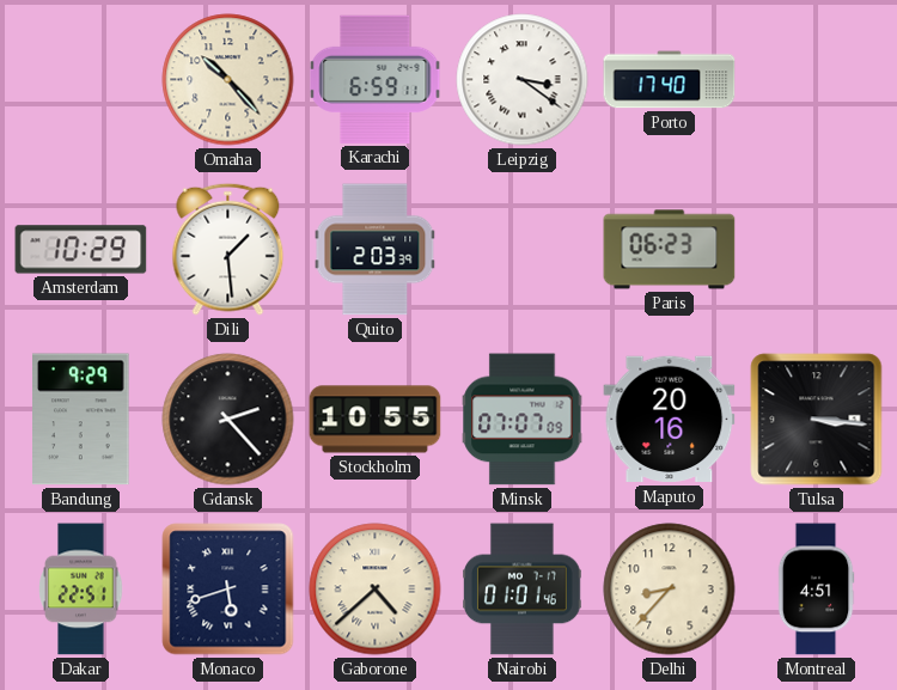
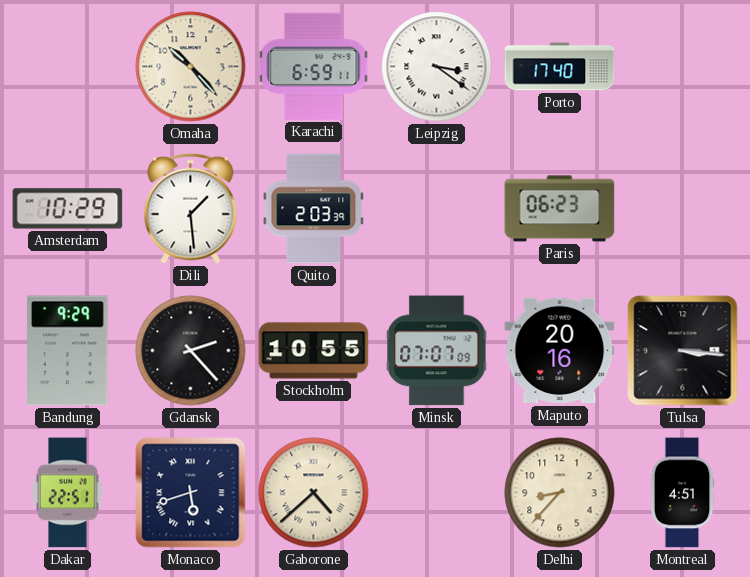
Nairobi: 01:01 -> none (523, 590)
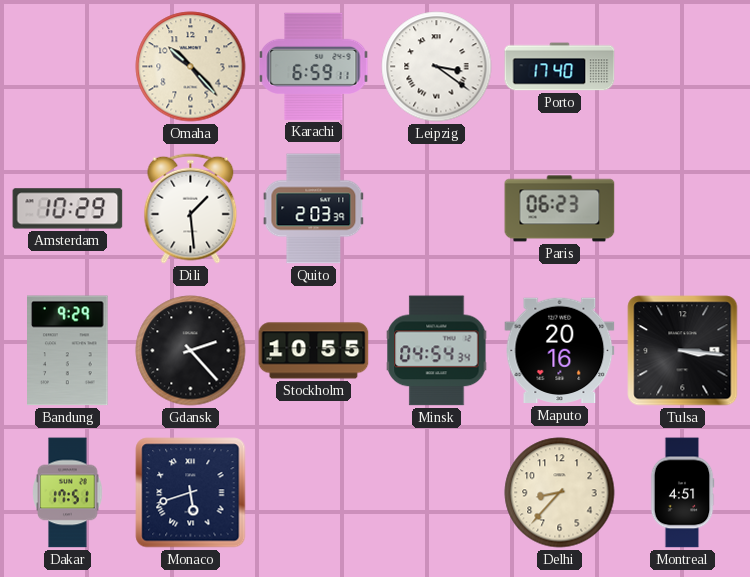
Minsk: 07:07 -> 04:54 (437, 351)
Dakar: 22:51 -> 17:51 (68, 493)
Gaborone: 4:38 -> none (314, 493)
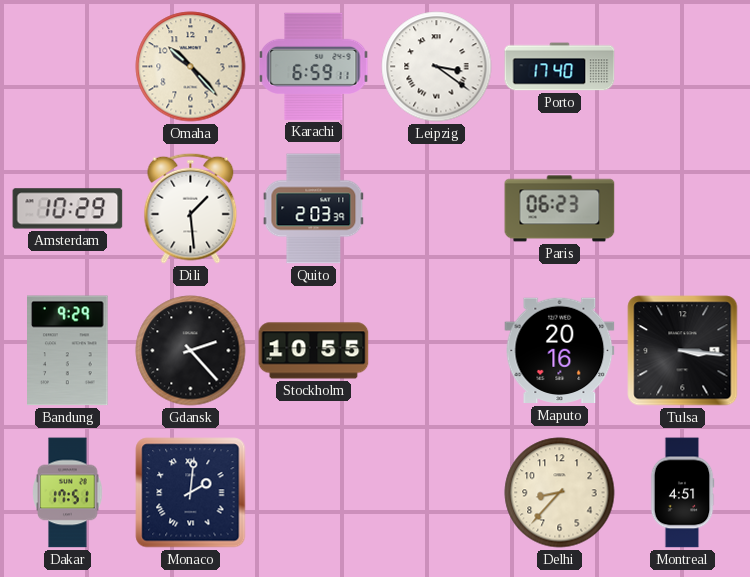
Minsk: 04:54 -> none (437, 351)
Monaco: 5:42 -> 2:01 (191, 493)
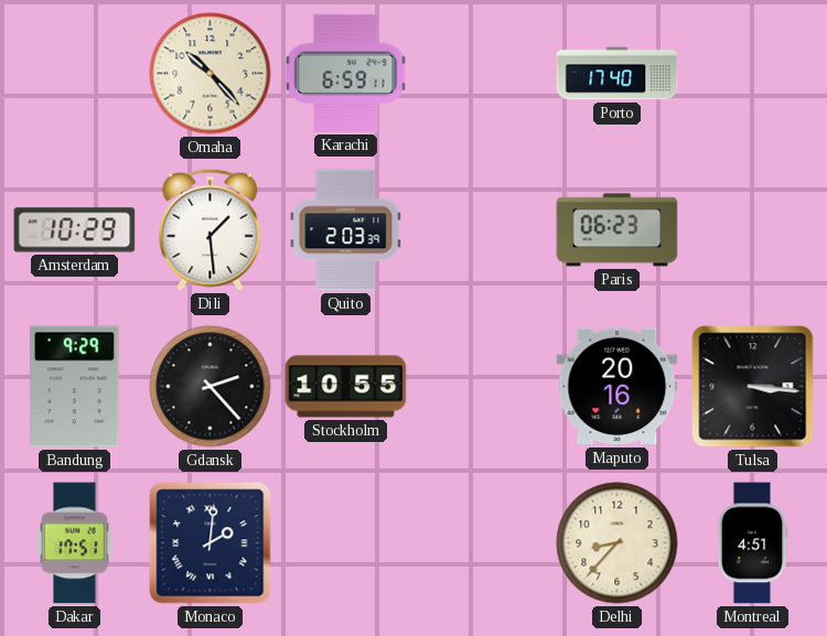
Leipzig: 3:21 -> none (437, 67)
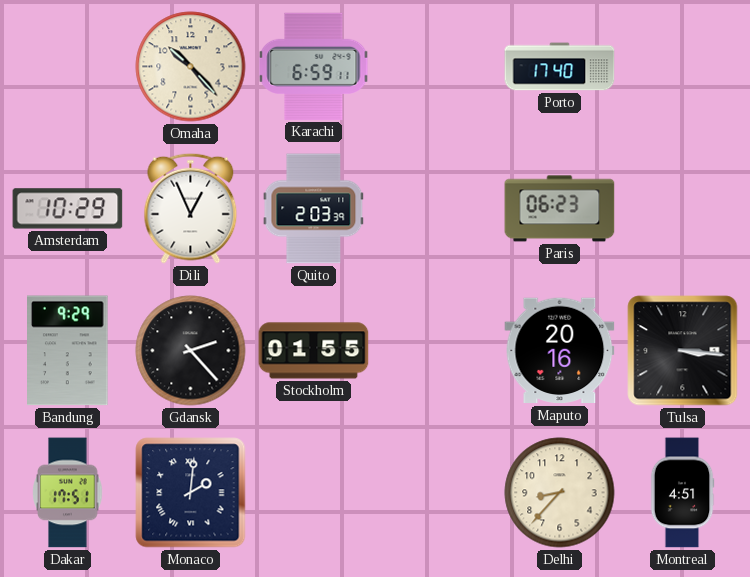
Dili: 1:29 -> 12:56 (191, 208)
Stockholm: 10:55 -> 01:55 (314, 351)
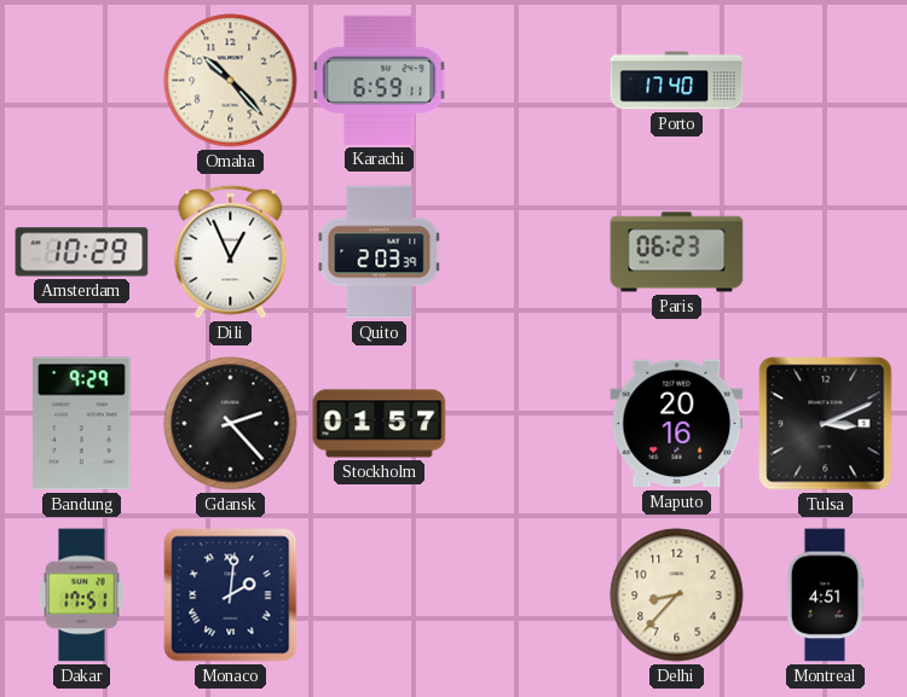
Stockholm: 01:55 -> 01:57 (380, 424)
Tulsa: 3:16 -> 3:11 (826, 424)
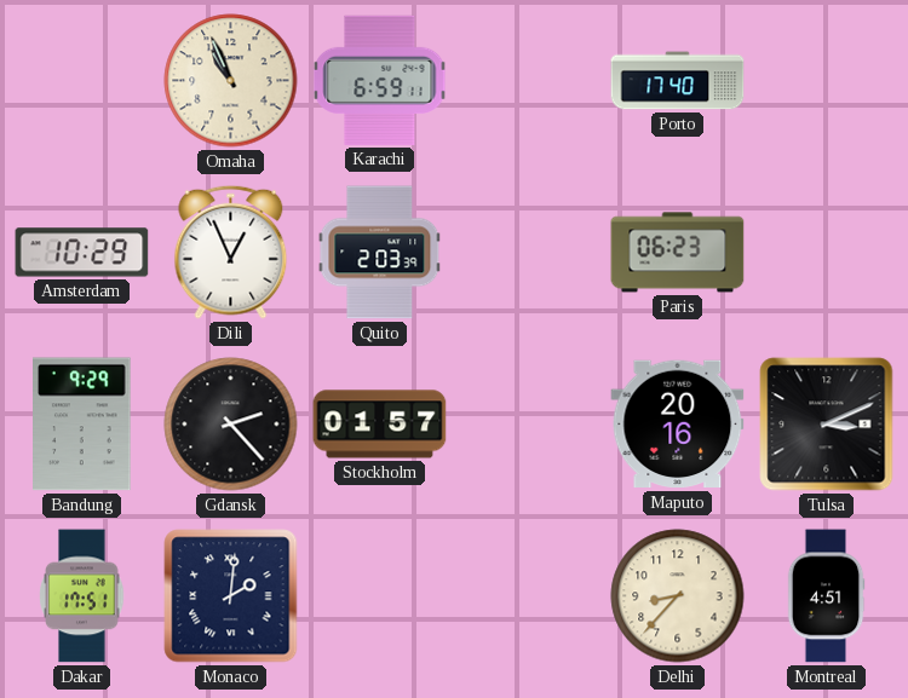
Omaha: 10:23 -> 10:56 (231, 81)
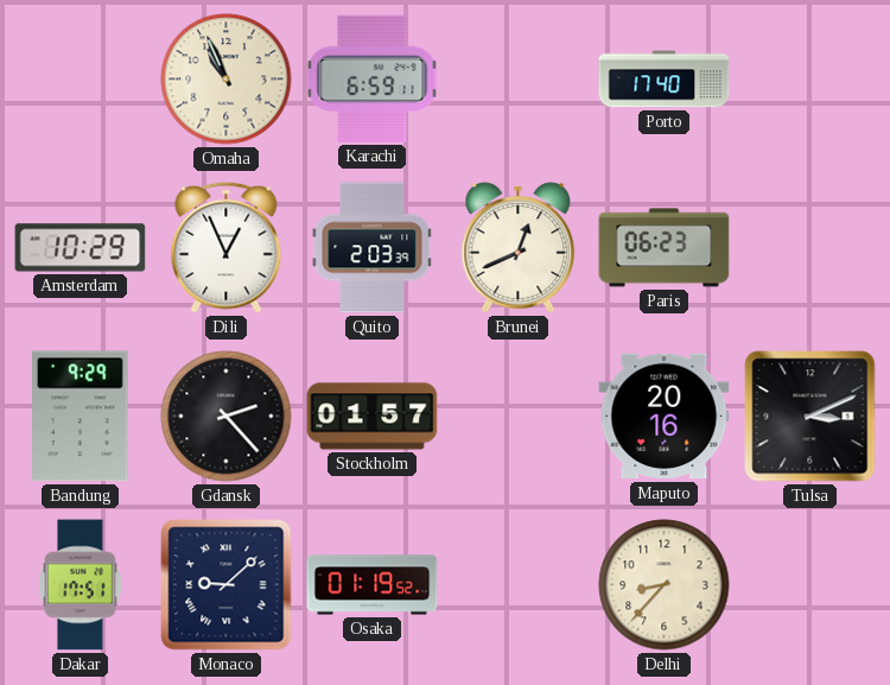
Brunei: none -> 12:41 (519, 248)
Monaco: 2:01 -> 9:08 (227, 585)
Osaka: none -> 01:19 (373, 585)
Montreal: 4:51 -> none (826, 596)
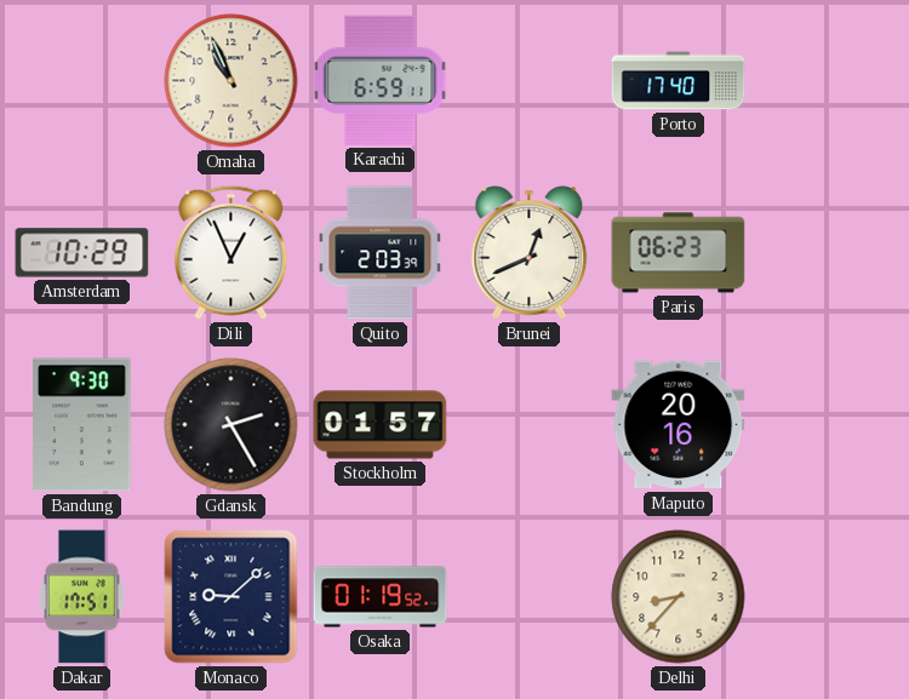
Bandung: 9:29 -> 9:30 (82, 425)
Gdansk: 2:23 -> 2:25 (231, 425)
Tulsa: 3:11 -> none (810, 417)
